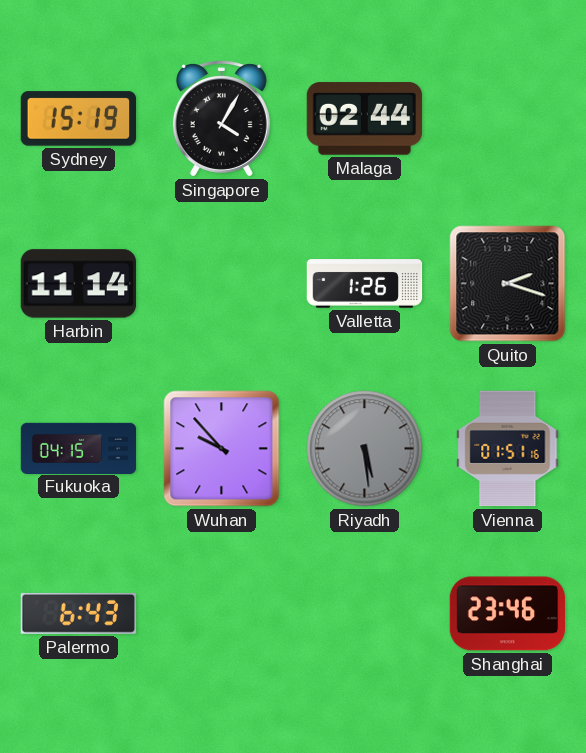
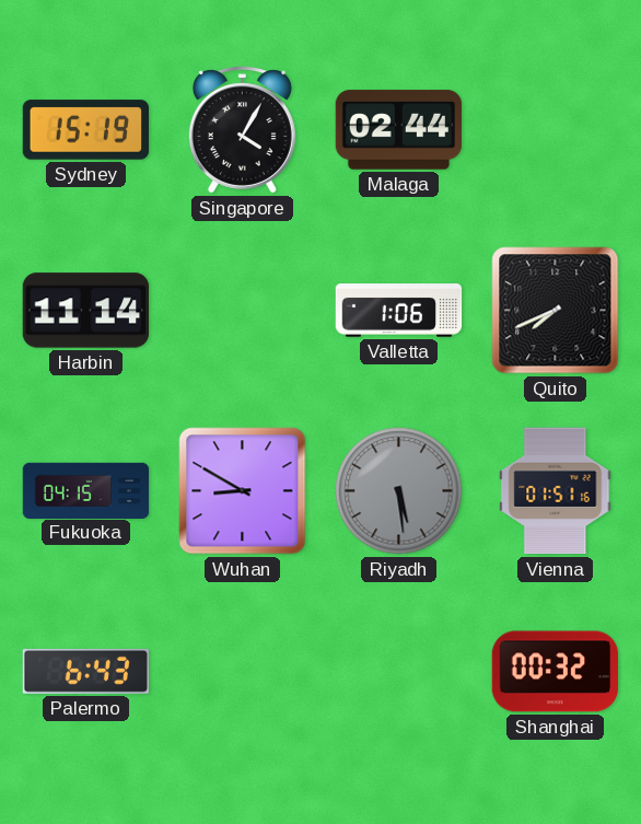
Valletta: 1:26 -> 1:06 (399, 311)
Quito: 2:18 -> 7:41 (556, 311)
Wuhan: 9:53 -> 8:50 (243, 491)
Shanghai: 23:46 -> 00:32 (556, 672)
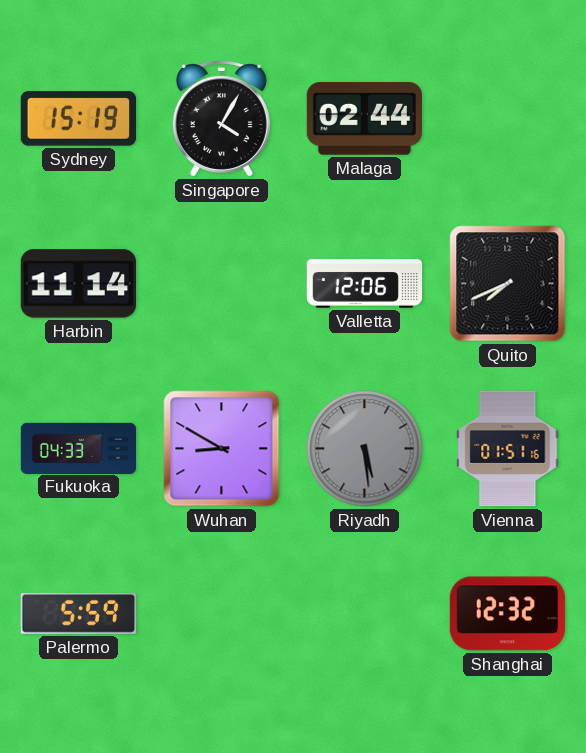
Valletta: 1:06 -> 12:06 (365, 284)
Fukuoka: 04:15 -> 04:33 (79, 448)
Palermo: 6:43 -> 5:59 (79, 613)
Shanghai: 00:32 -> 12:32 (508, 614)
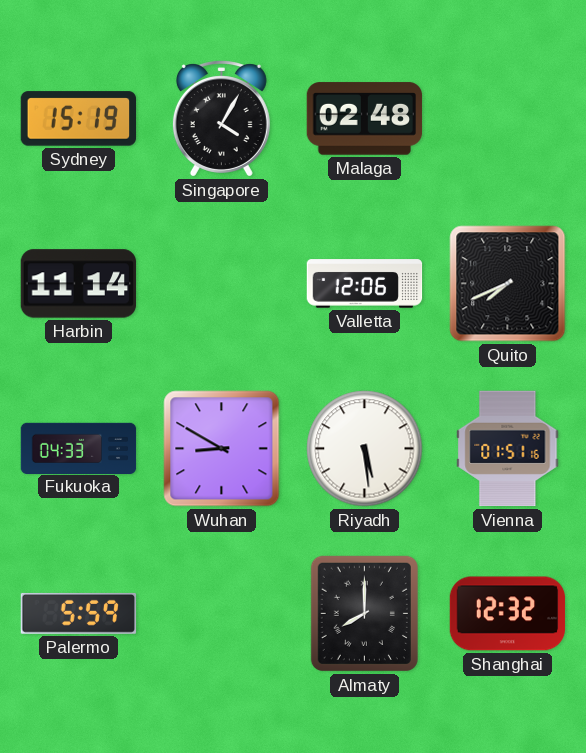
Malaga: 02:44 -> 02:48 (365, 119)
Riyadh dial: grey -> white (365, 449)
Almaty: none -> 8:00 (364, 613)
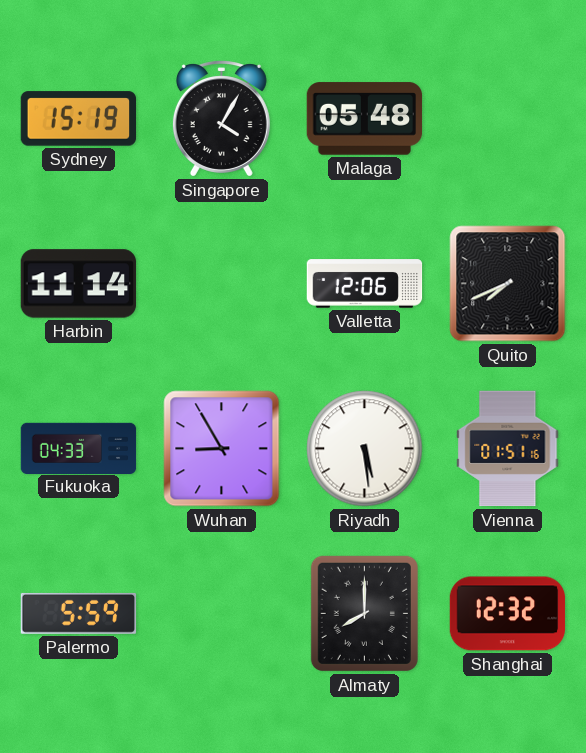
Malaga: 02:48 -> 05:48 (365, 119)
Wuhan: 8:50 -> 8:55 (222, 449)
